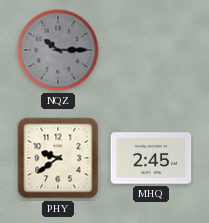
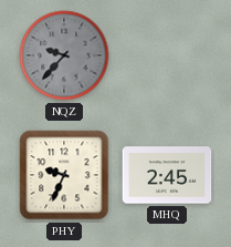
NQZ: 10:15 -> 9:37 (64, 55)
PHY: 9:39 -> 9:34 (64, 175)
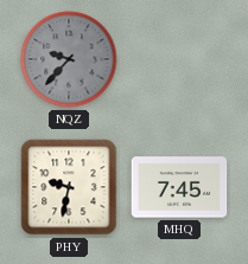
PHY: 9:34 -> 9:32 (69, 187)
MHQ: 2:45 -> 7:45 (179, 187)
